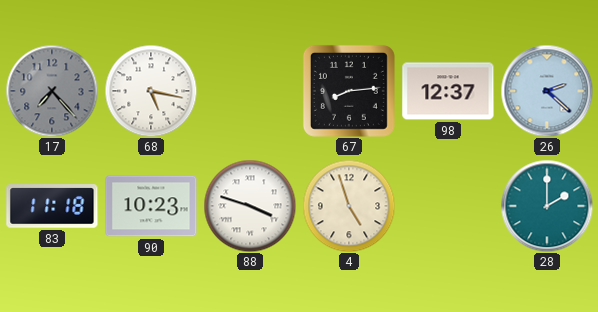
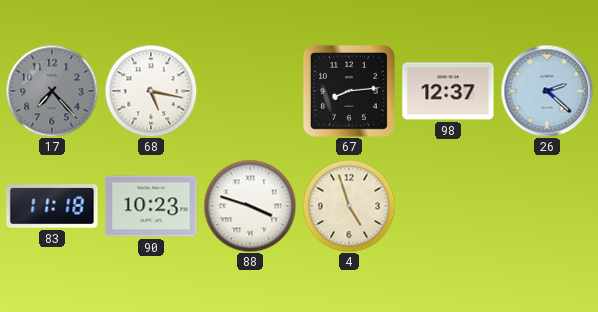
28: 2:00 -> none (547, 206)
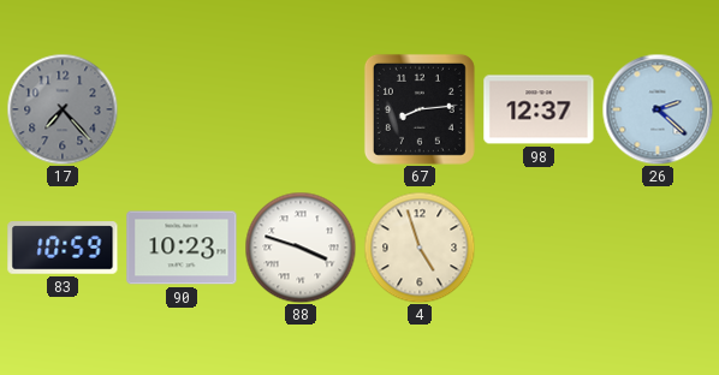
68: 5:17 -> none (151, 91)
83: 11:18 -> 10:59 (63, 248)
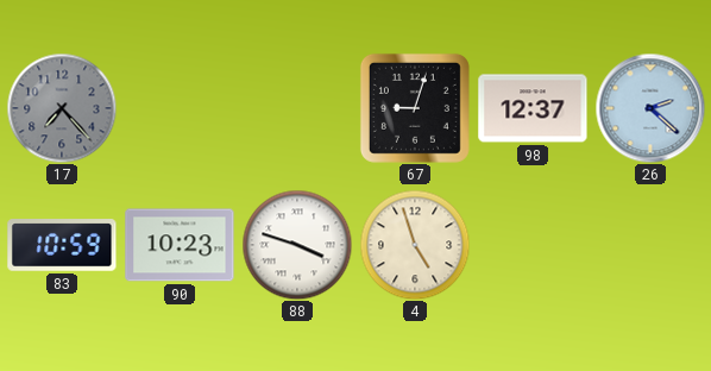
67: 8:14 -> 9:03 (415, 108)
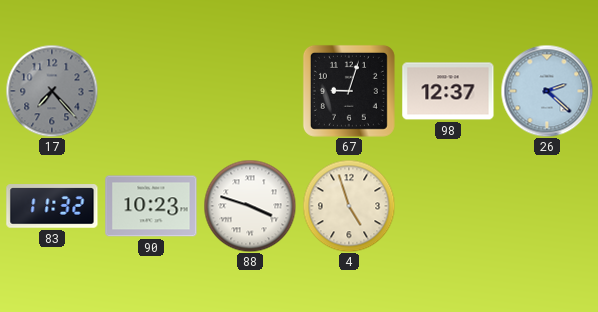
83: 10:59 -> 11:32 (52, 206)
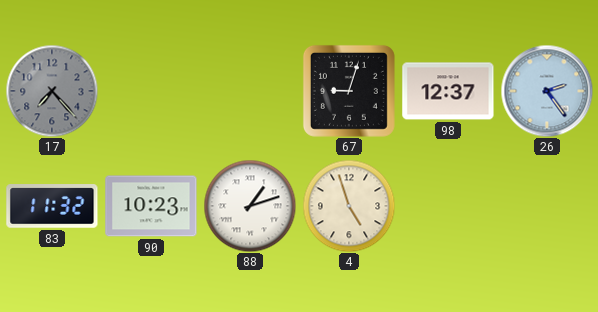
26: 2:22 -> 2:24 (547, 91)
88: 3:48 -> 1:12 (250, 206)
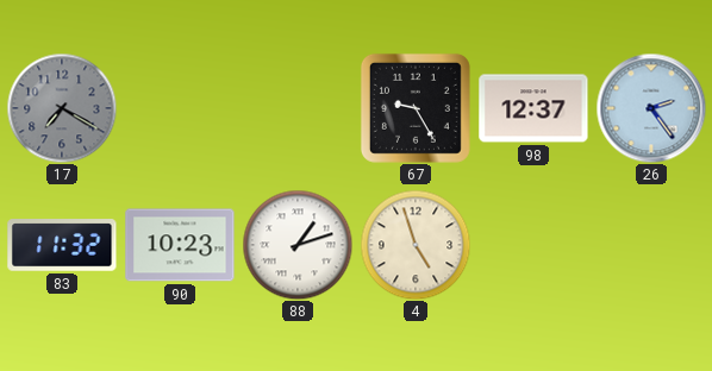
17: 7:23 -> 7:20 (62, 108)
67: 9:03 -> 9:25 (416, 108)
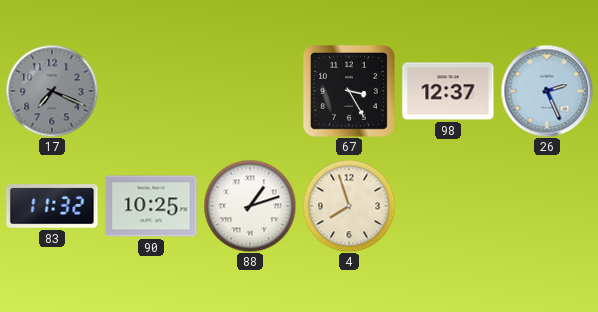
17: 7:20 -> 7:19 (52, 91)
67: 9:25 -> 3:25 (349, 91)
26: 2:24 -> 2:26 (547, 91)
90: 10:23 -> 10:25 (151, 206)
4: 4:57 -> 7:57 (349, 206)
